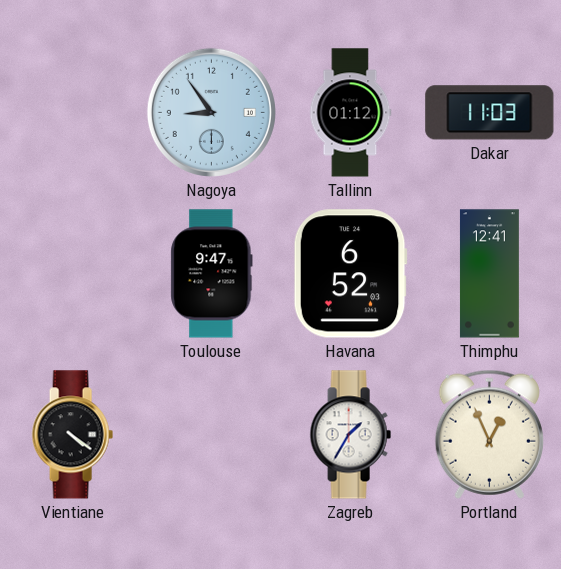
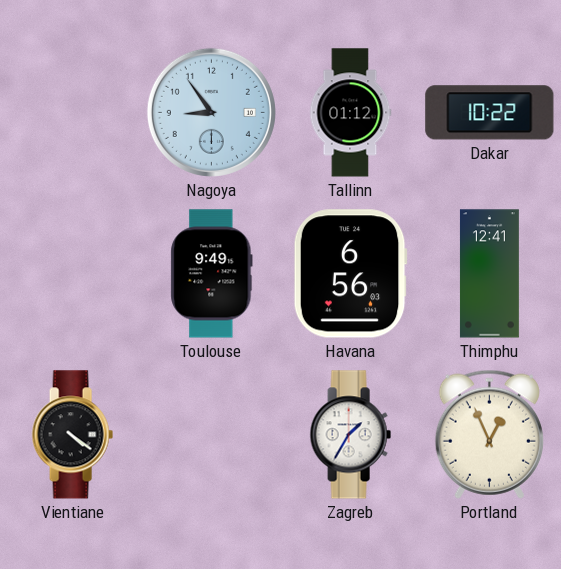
Dakar: 11:03 -> 10:22 (490, 113)
Toulouse: 9:47 -> 9:49 (212, 274)
Havana: 6:52 -> 6:56 (350, 274)
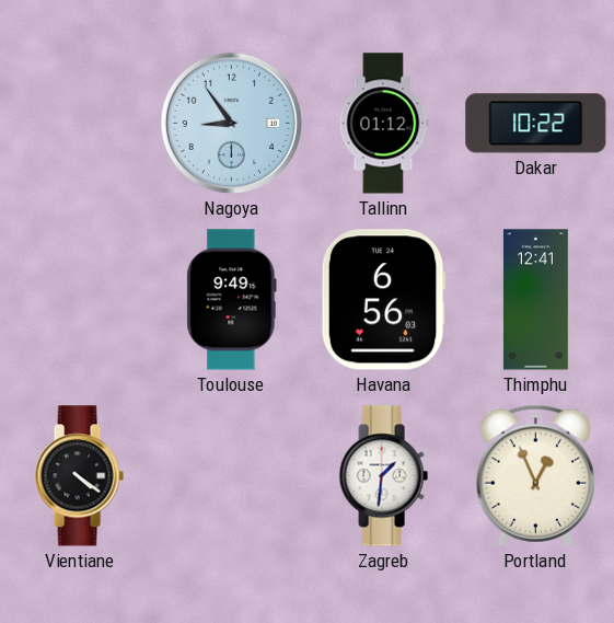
Zagreb: 1:35 -> 1:31 (383, 476)
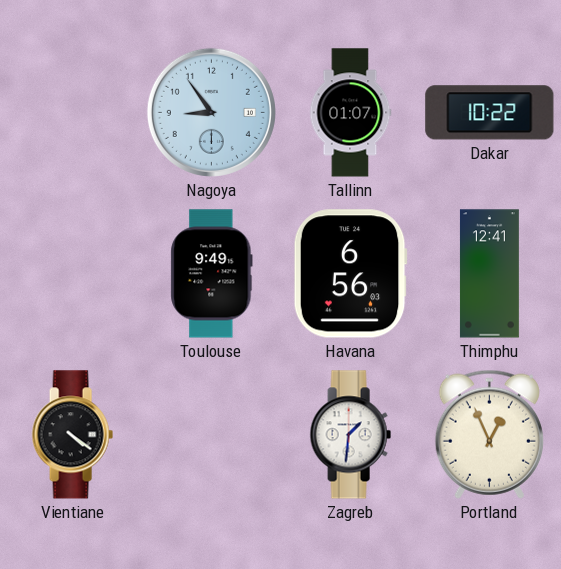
Tallinn: 01:12 -> 01:07 (350, 113)
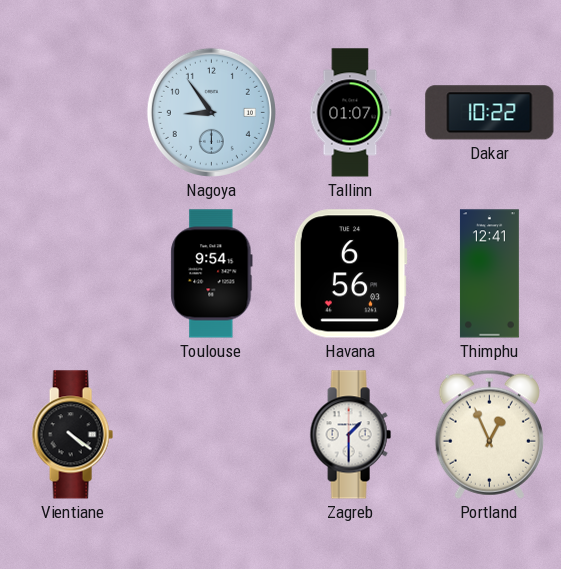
Toulouse: 9:49 -> 9:54 (212, 274)
Zagreb: 1:31 -> 1:30 (350, 435)
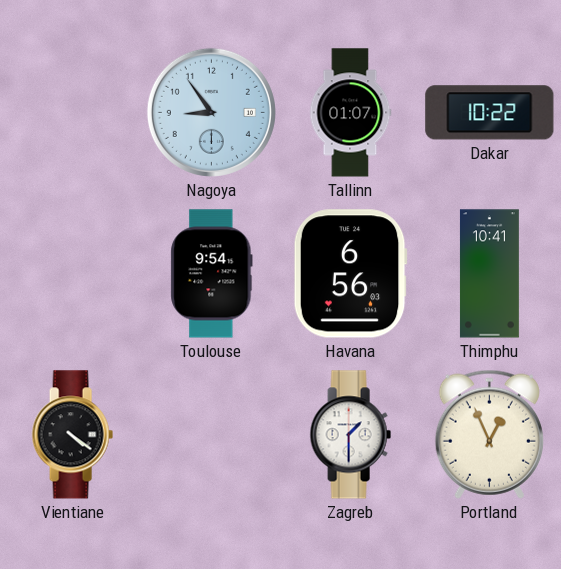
Thimphu: 12:41 -> 10:41 (489, 274)
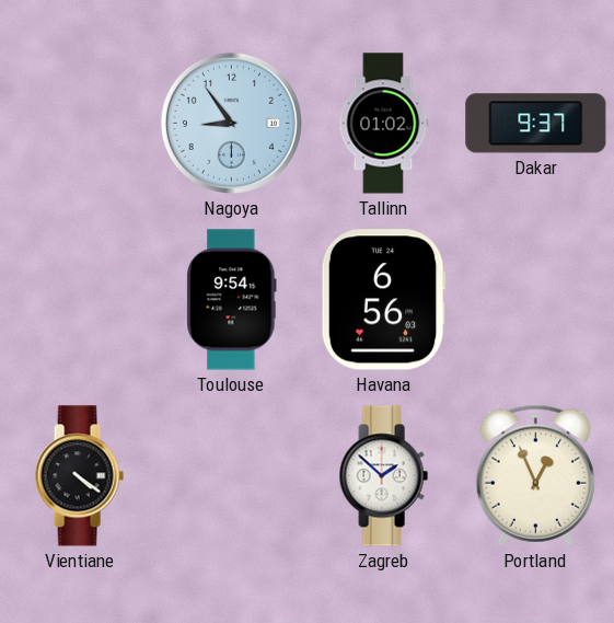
Tallinn: 01:07 -> 01:02 (383, 124)
Dakar: 10:22 -> 9:37 (536, 124)
Thimphu: 10:41 -> none (489, 274)
Zagreb: 1:30 -> 1:52 (383, 476)
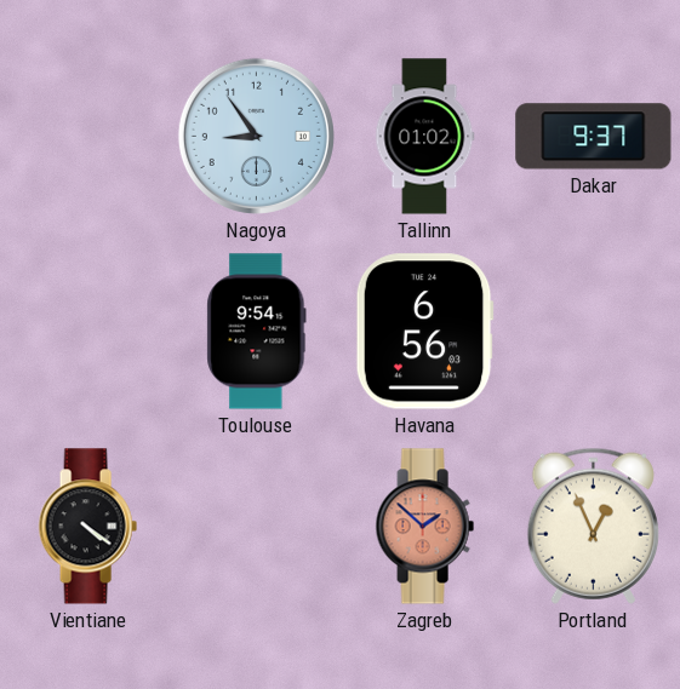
Zagreb dial: white -> salmon (424, 527)
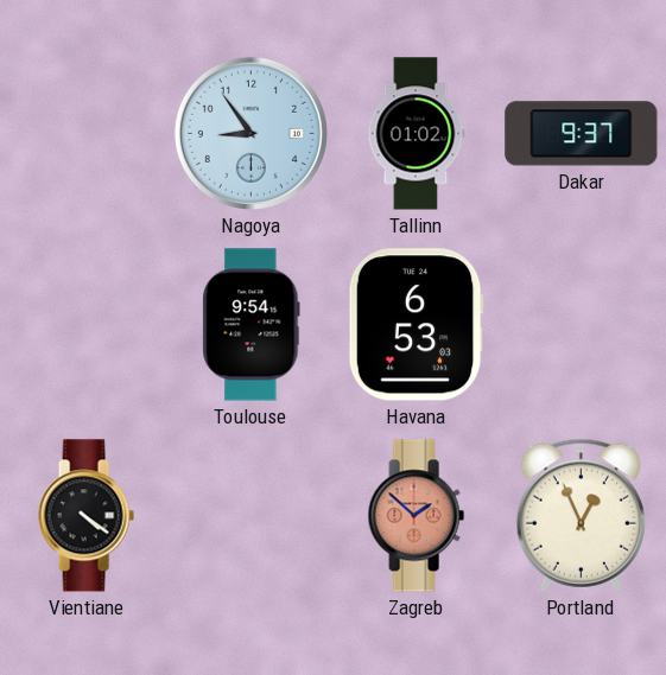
Havana: 6:56 -> 6:53 (416, 325)
